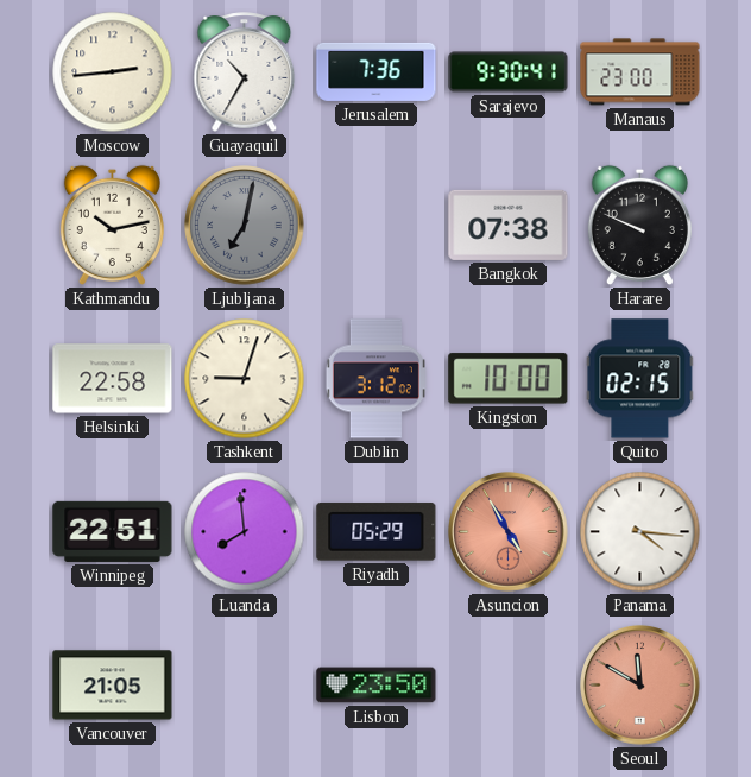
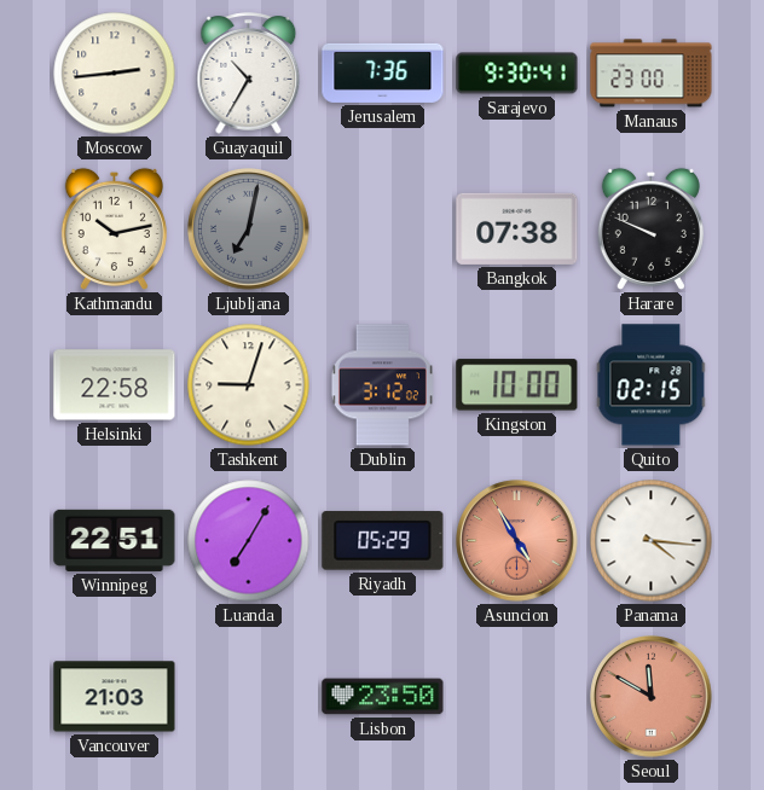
Luanda: 7:59 -> 7:05 (249, 541)
Vancouver: 21:05 -> 21:03 (115, 697)
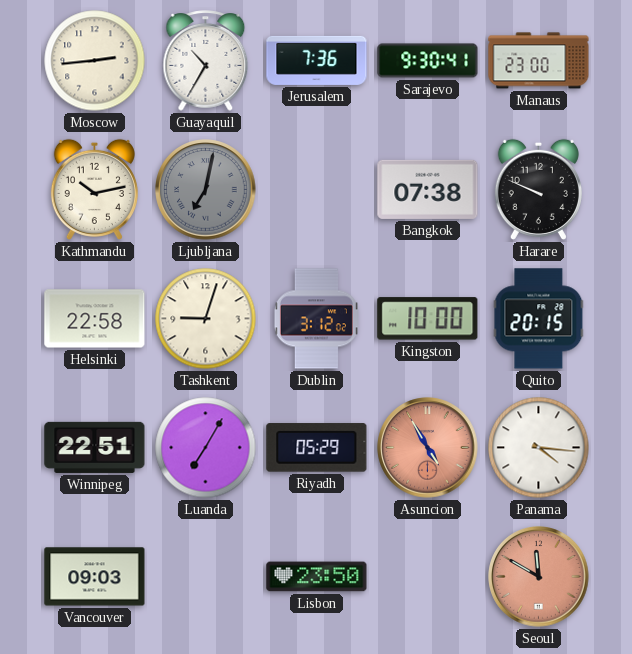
Quito: 02:15 -> 20:15 (539, 319)
Vancouver: 21:03 -> 09:03 (95, 577)
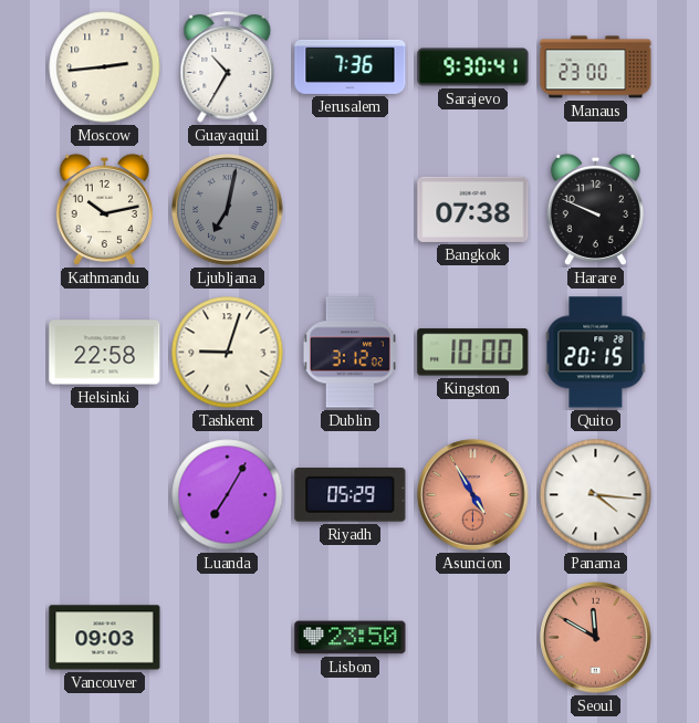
Winnipeg: 22:51 -> none (95, 447)
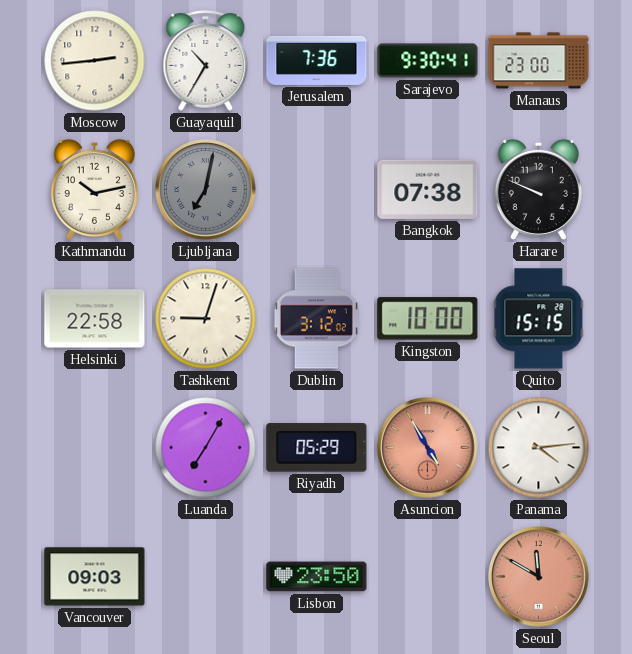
Quito: 20:15 -> 15:15 (539, 319)
Panama: 4:16 -> 4:14 (539, 448)
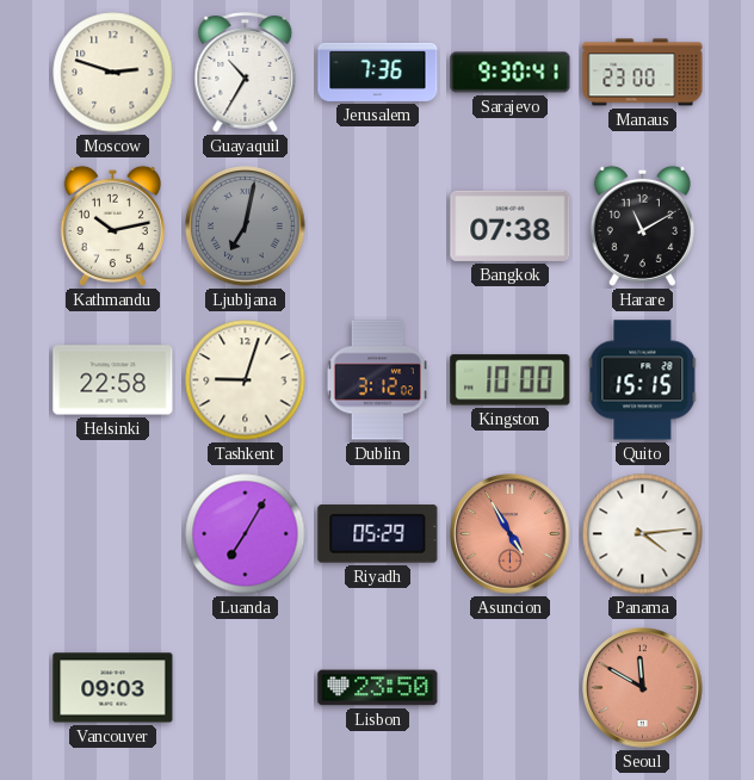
Moscow: 2:44 -> 2:48 (113, 73)
Harare: 9:49 -> 11:10 (642, 225)
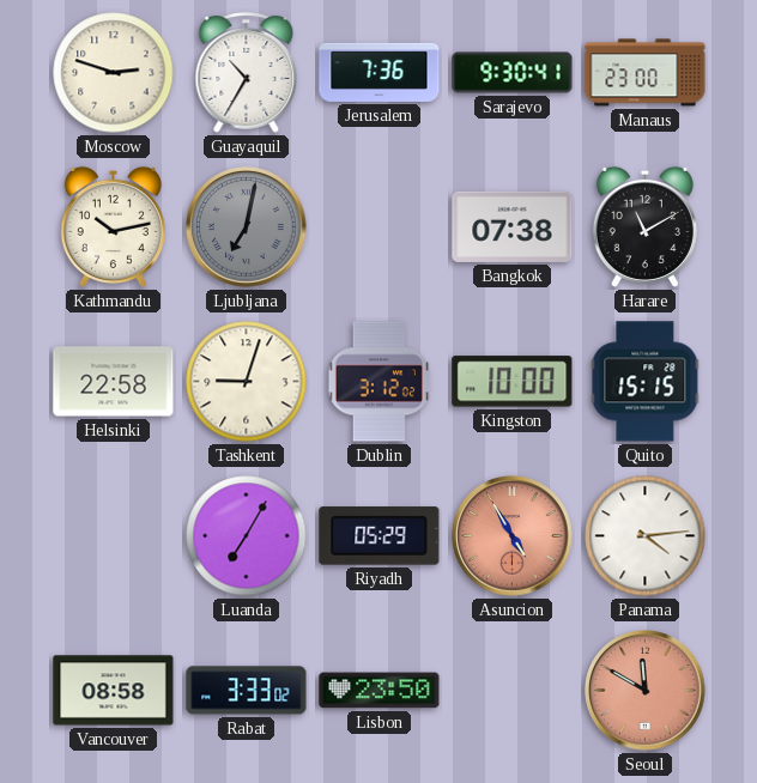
Vancouver: 09:03 -> 08:58 (114, 691)
Rabat: none -> 3:33 (247, 691)
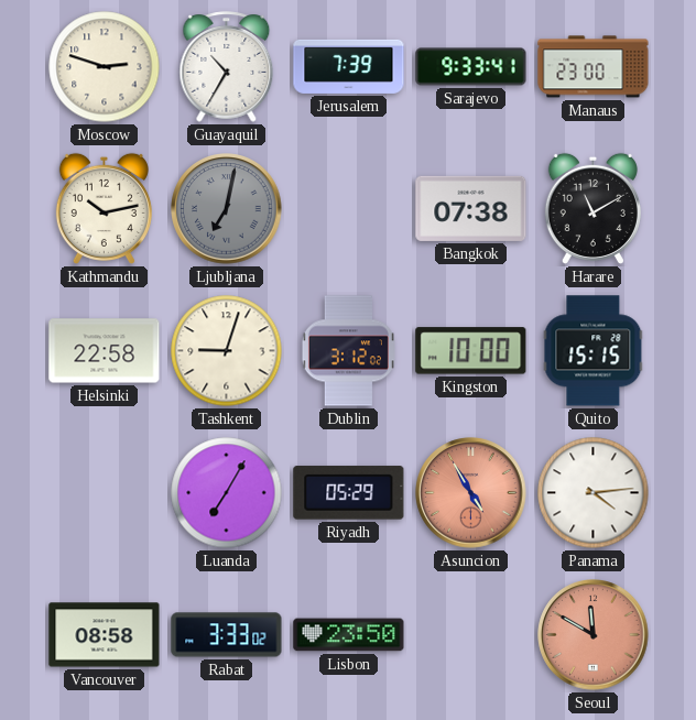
Jerusalem: 7:36 -> 7:39 (349, 66)
Sarajevo: 9:30 -> 9:33 (471, 67)
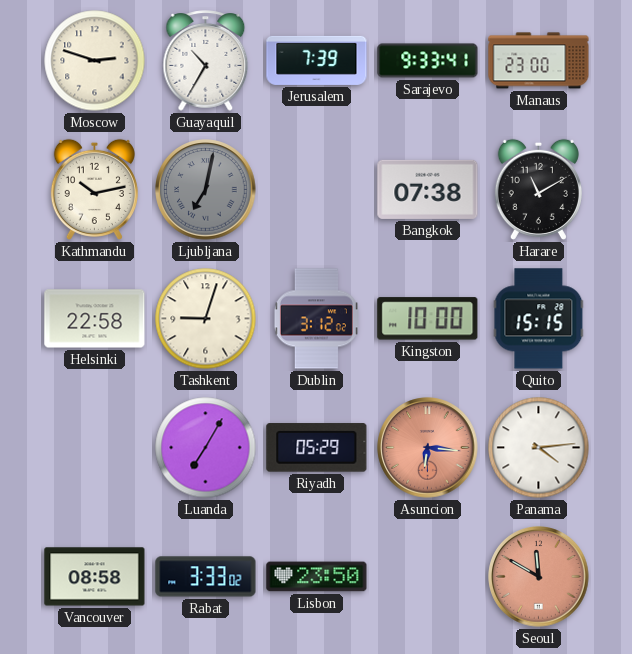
Asuncion: 4:55 -> 6:16 (428, 448)
